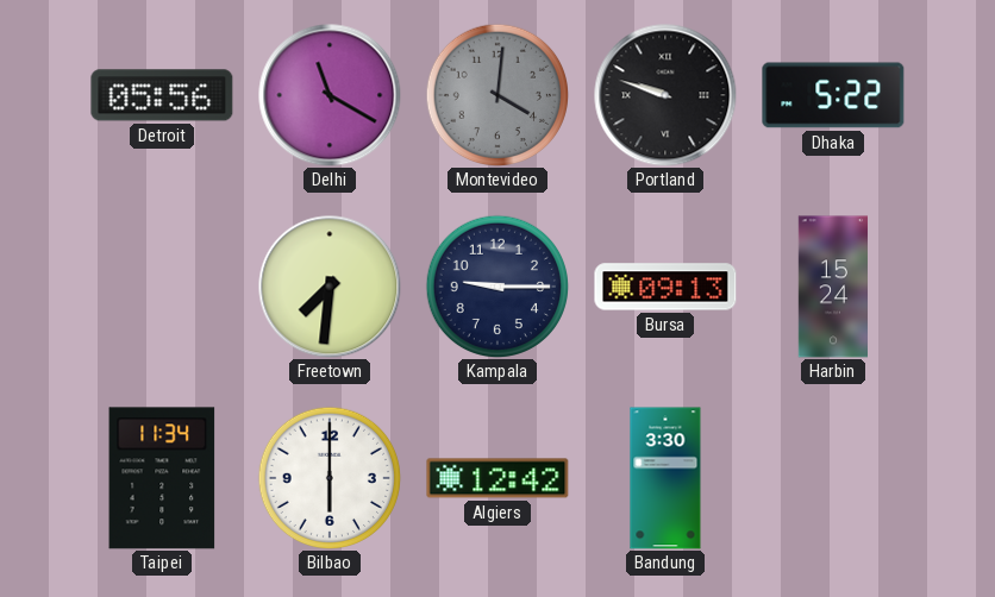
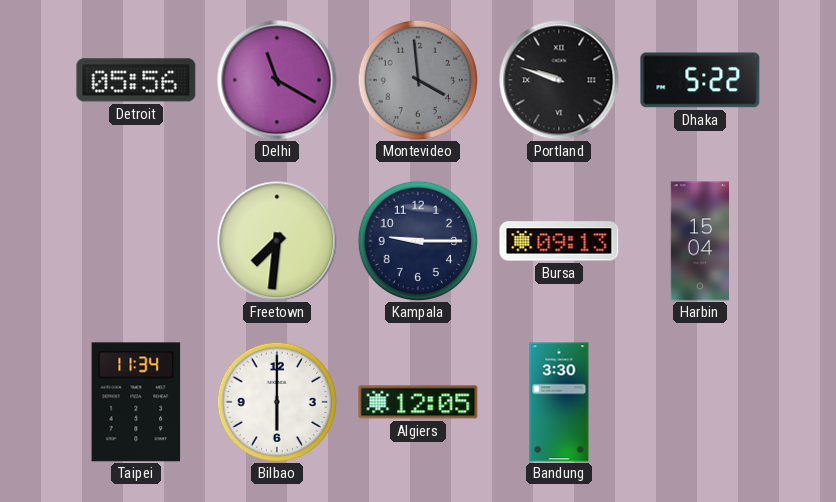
Montevideo: 4:01 -> 3:59 (418, 80)
Harbin: 15:24 -> 15:04 (699, 241)
Algiers: 12:42 -> 12:05 (418, 402)
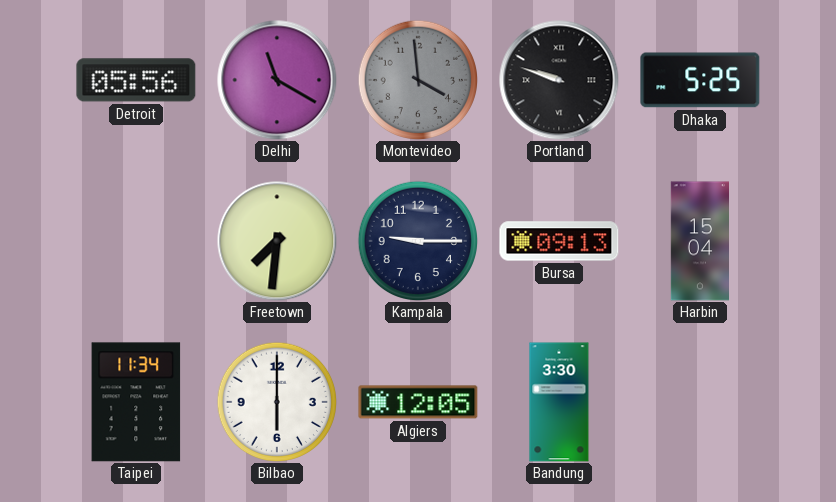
Dhaka: 5:22 -> 5:25 (700, 80)
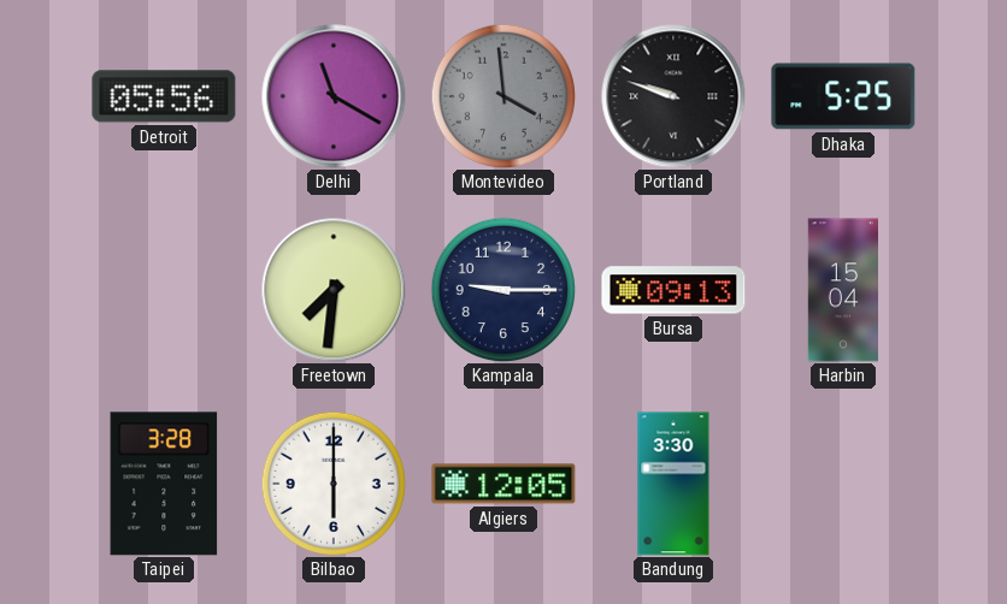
Taipei: 11:34 -> 3:28 (164, 484)
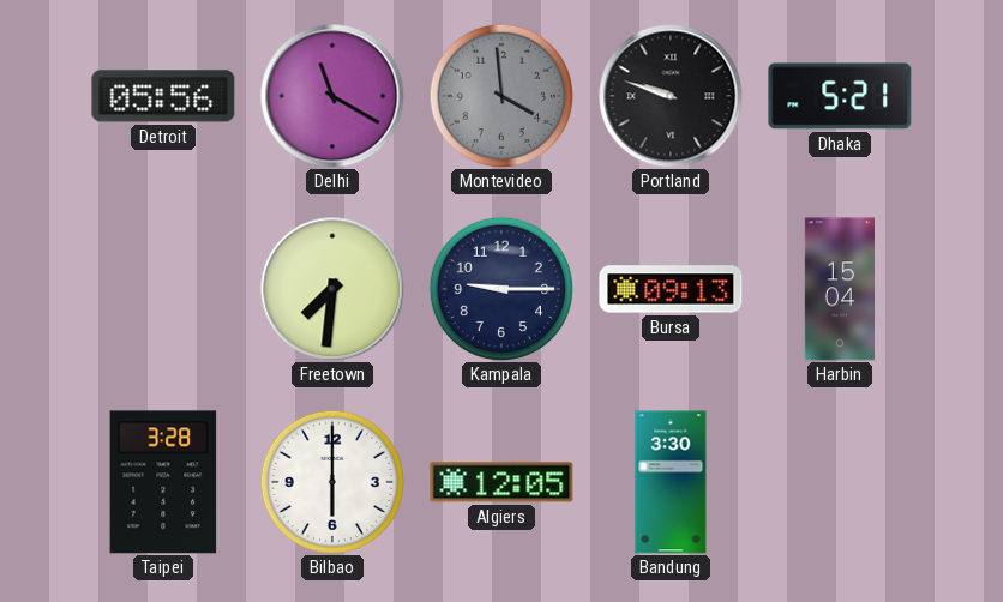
Dhaka: 5:25 -> 5:21 (840, 96)
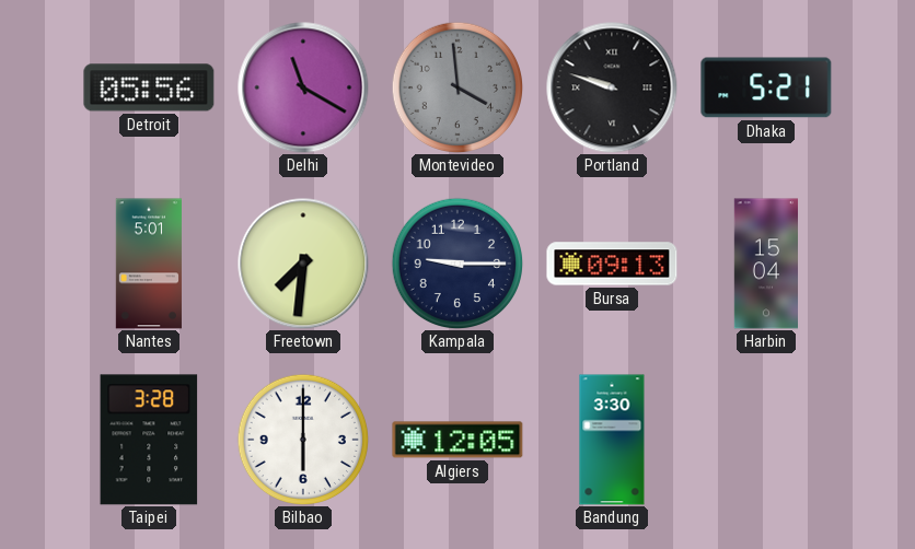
Nantes: none -> 5:01 (149, 264)
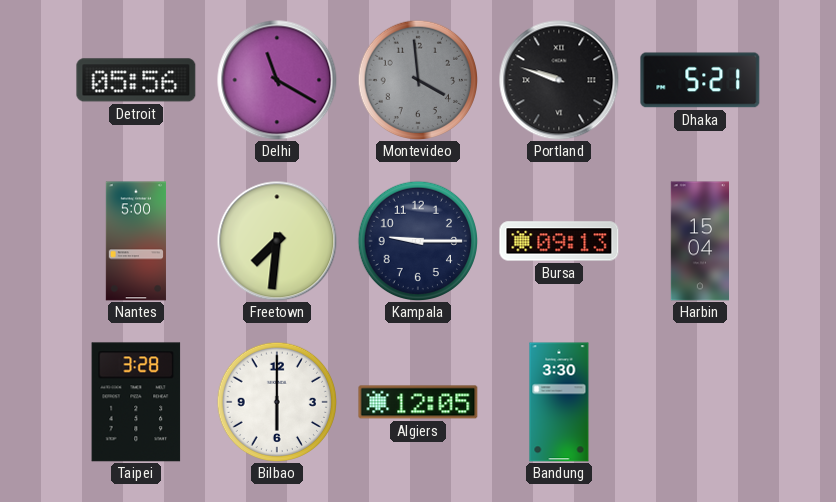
Nantes: 5:01 -> 5:00 (136, 241)
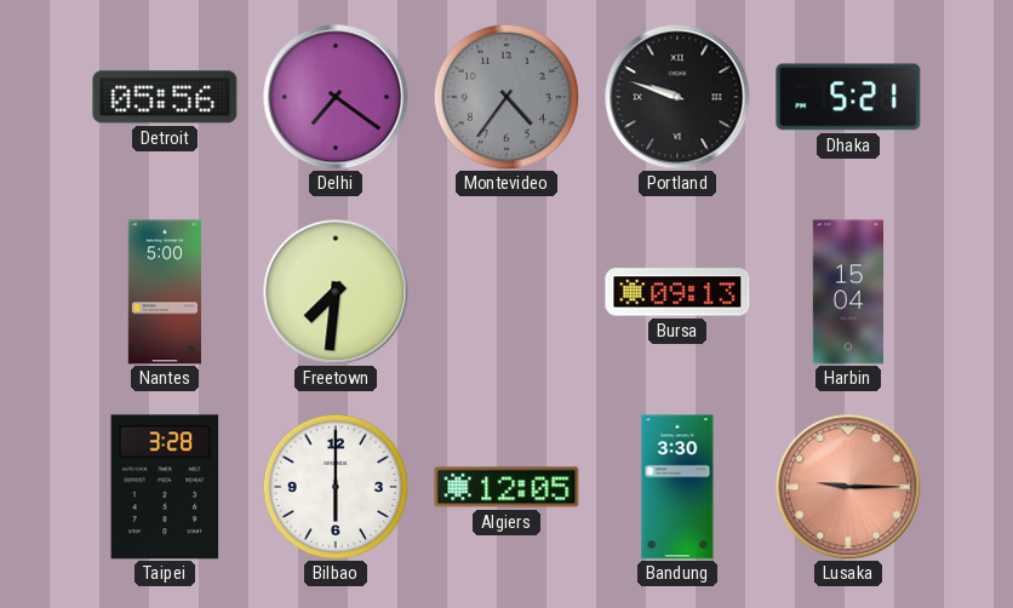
Delhi: 11:20 -> 7:21 (336, 97)
Montevideo: 3:59 -> 4:36 (506, 97)
Kampala: 9:15 -> none (418, 241)
Lusaka: none -> 9:15 (848, 487)
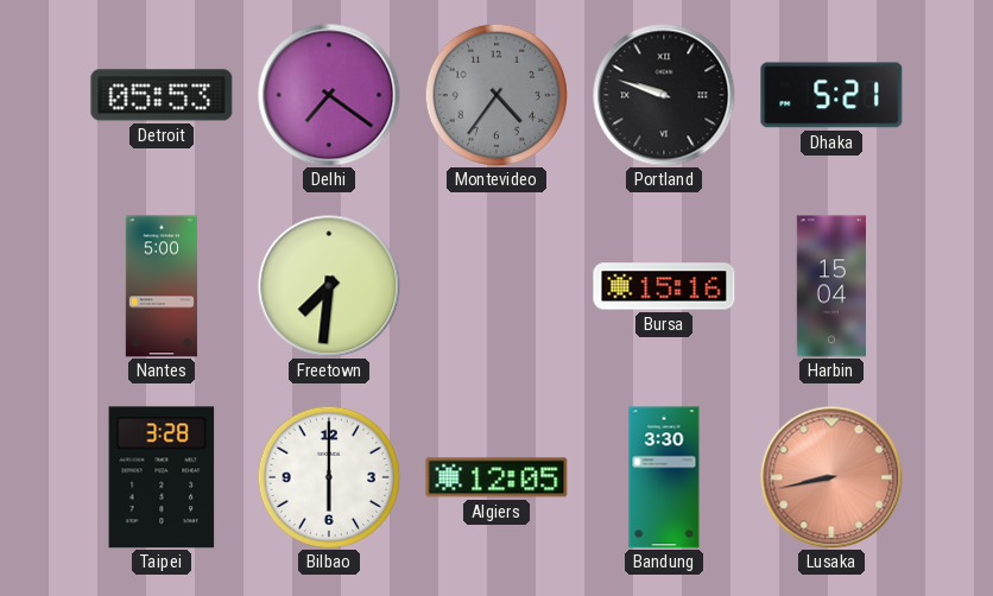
Detroit: 05:56 -> 05:53 (162, 95)
Bursa: 09:13 -> 15:16 (664, 286)
Lusaka: 9:15 -> 8:43 (831, 477)
